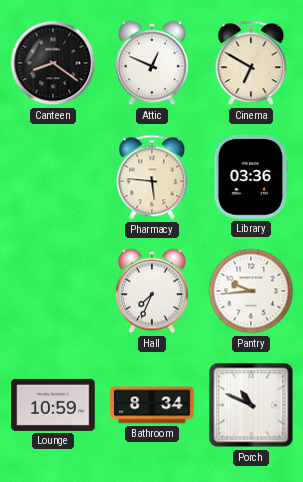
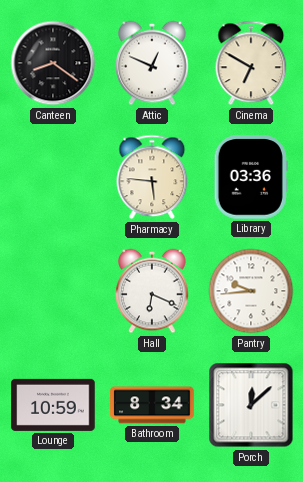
Hall: 7:34 -> 6:19 (152, 291)
Porch: 10:49 -> 12:08 (251, 405)
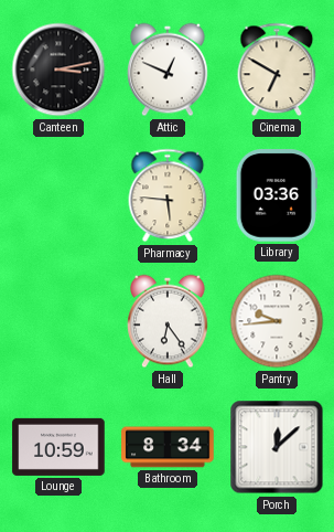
Canteen: 8:21 -> 3:13 (58, 70)
Hall: 6:19 -> 6:24 (168, 321)
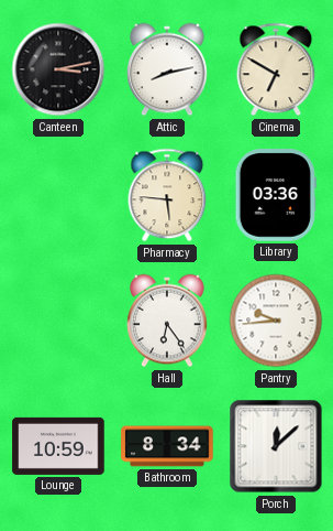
Attic: 12:49 -> 8:13 (167, 69)
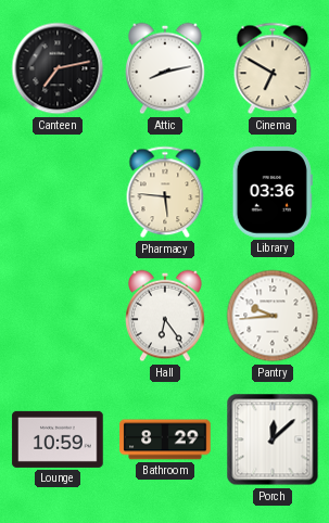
Canteen: 3:13 -> 7:13 (58, 68)
Bathroom: 8:34 -> 8:29 (165, 439)
